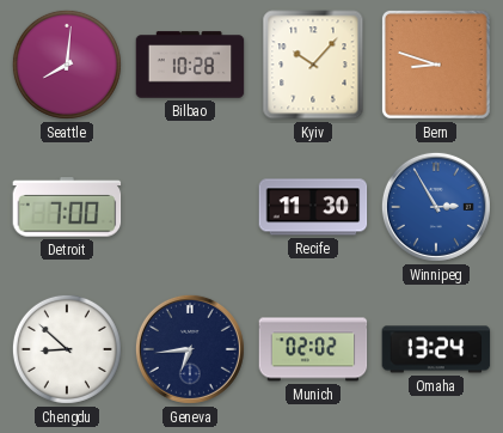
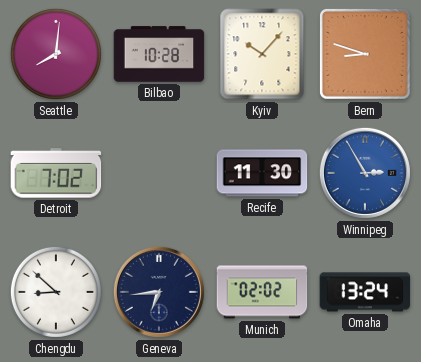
Detroit: 7:00 -> 7:02 (56, 173)
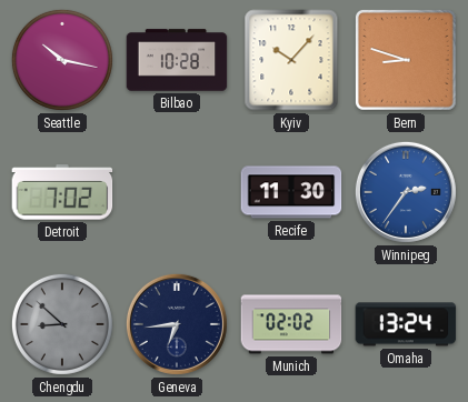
Seattle: 8:01 -> 10:17 (62, 60)
Winnipeg: 2:55 -> 2:36 (406, 192)
Chengdu dial: white -> grey (62, 324)
